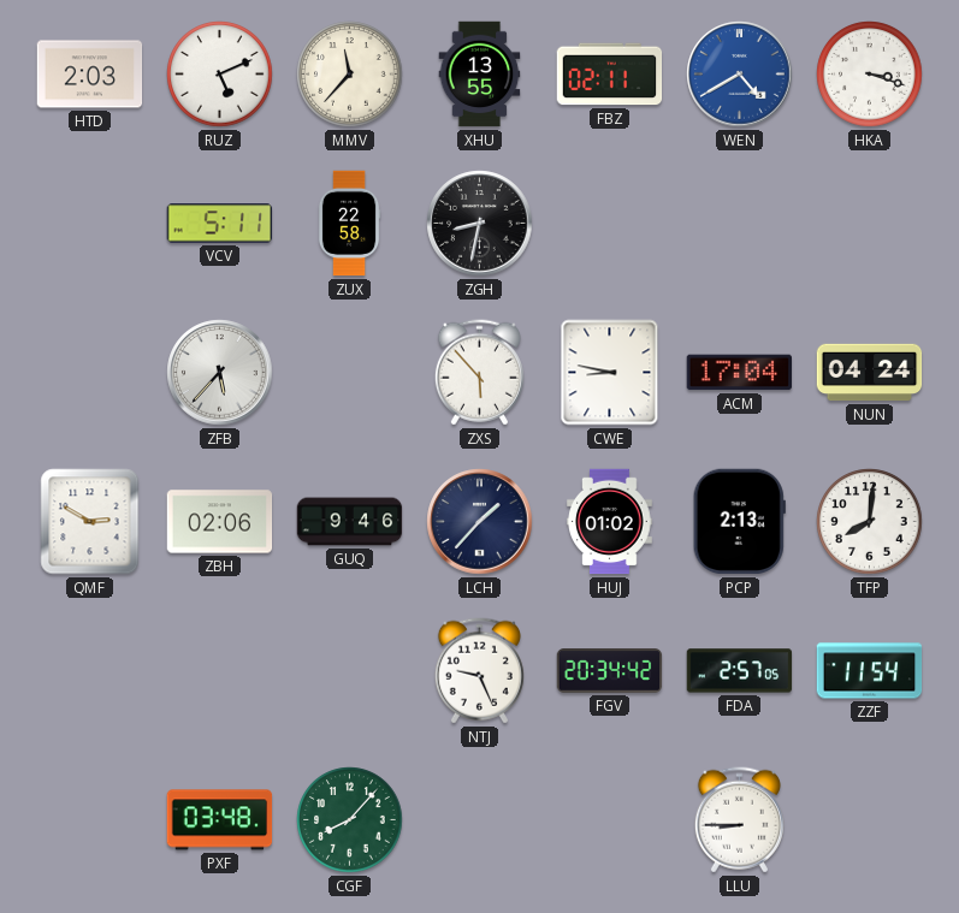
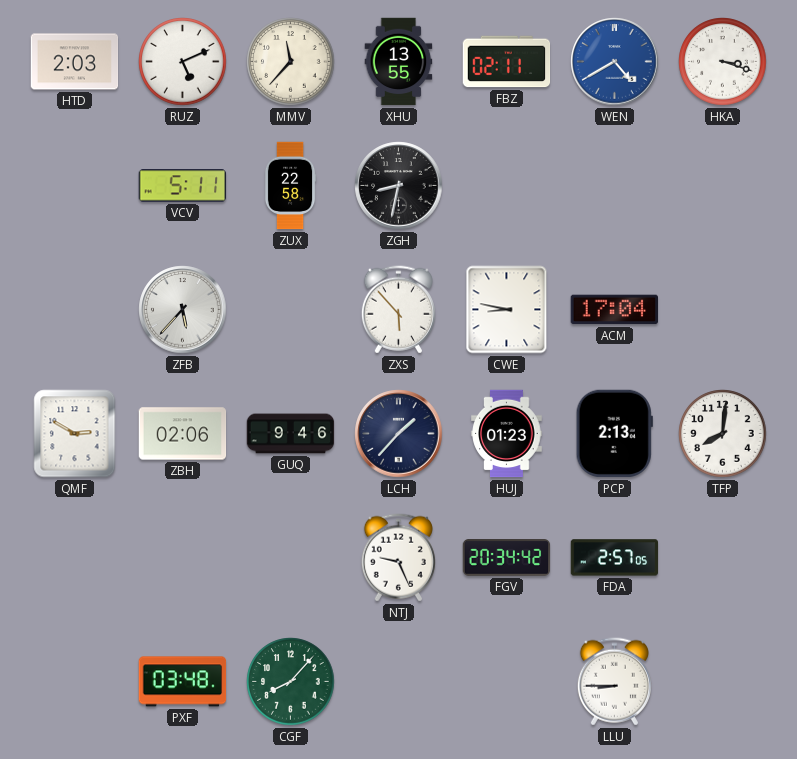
NUN: 04:24 -> none (870, 373)
HUJ: 01:02 -> 01:23 (507, 434)
ZZF: 11:54 -> none (870, 671)
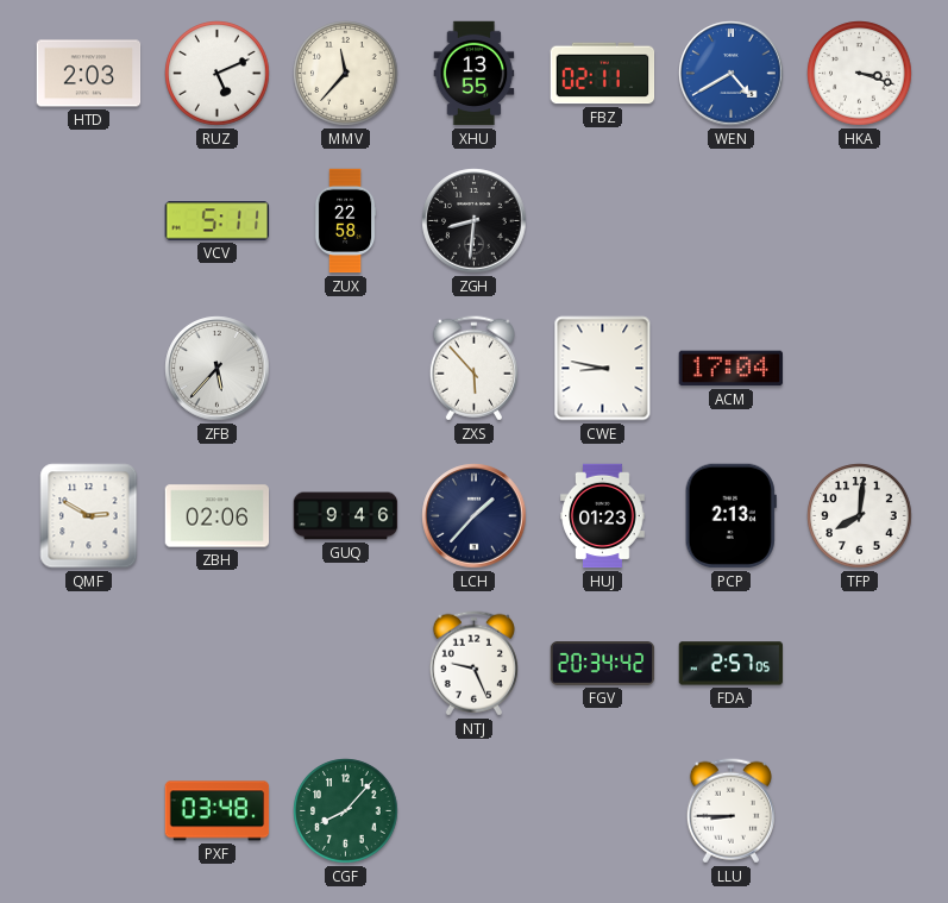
ZGH: 8:32 -> 8:31 (475, 221)
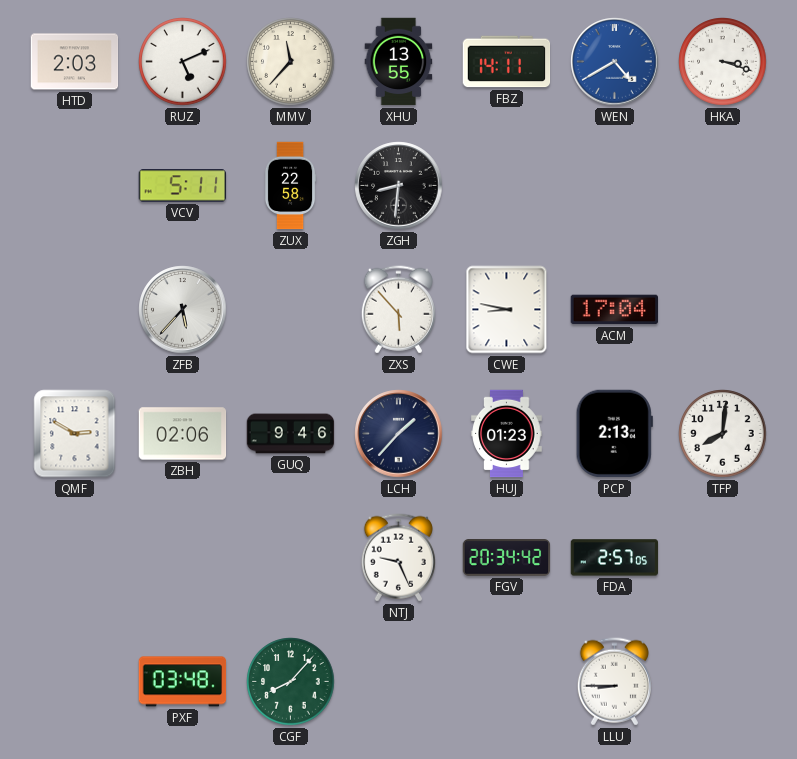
FBZ: 02:11 -> 14:11 (507, 62)
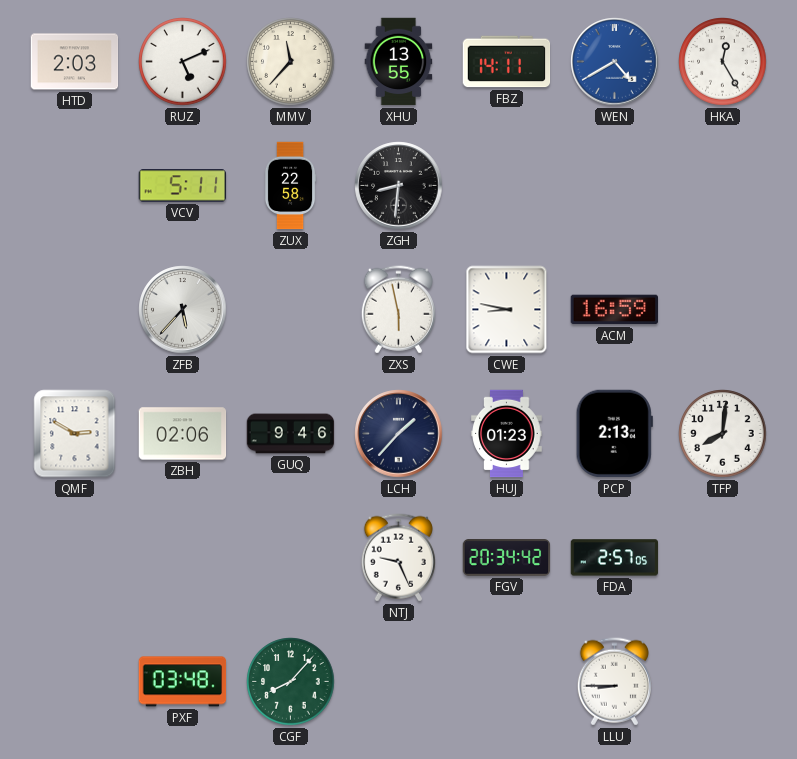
HKA: 3:18 -> 12:25 (723, 62)
ZXS: 5:53 -> 5:58 (398, 310)
ACM: 17:04 -> 16:59 (614, 310)
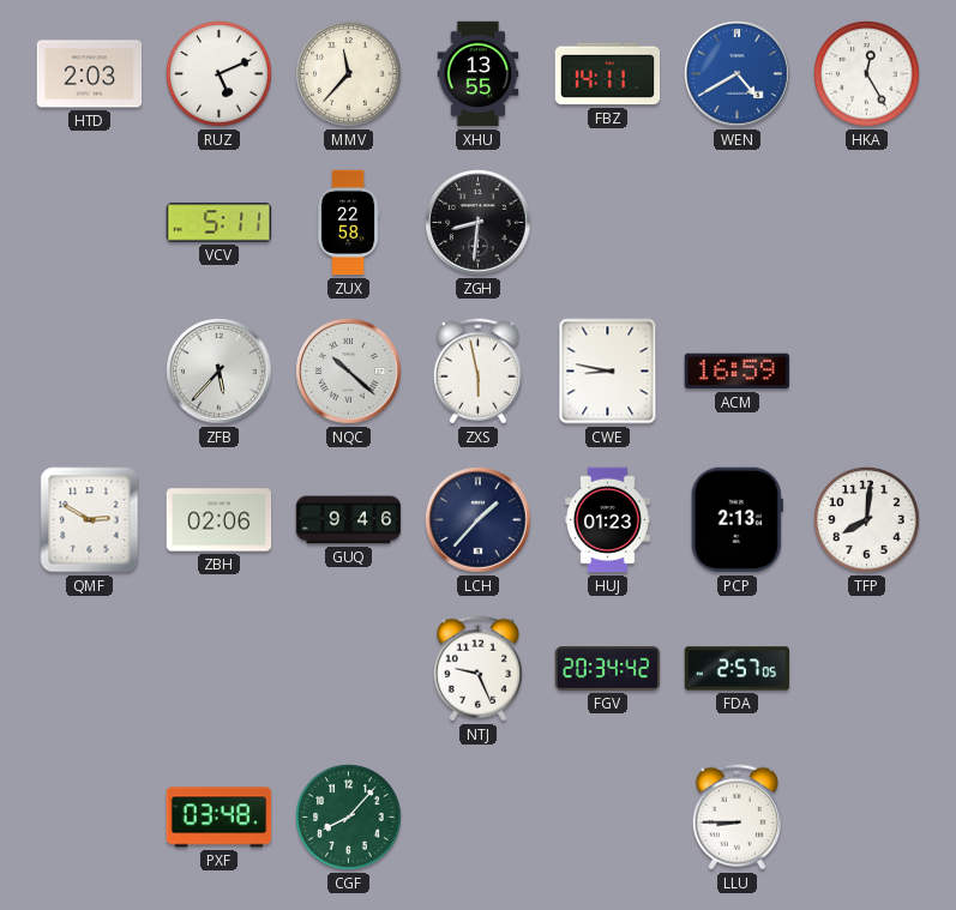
NQC: none -> 10:22 (349, 372)
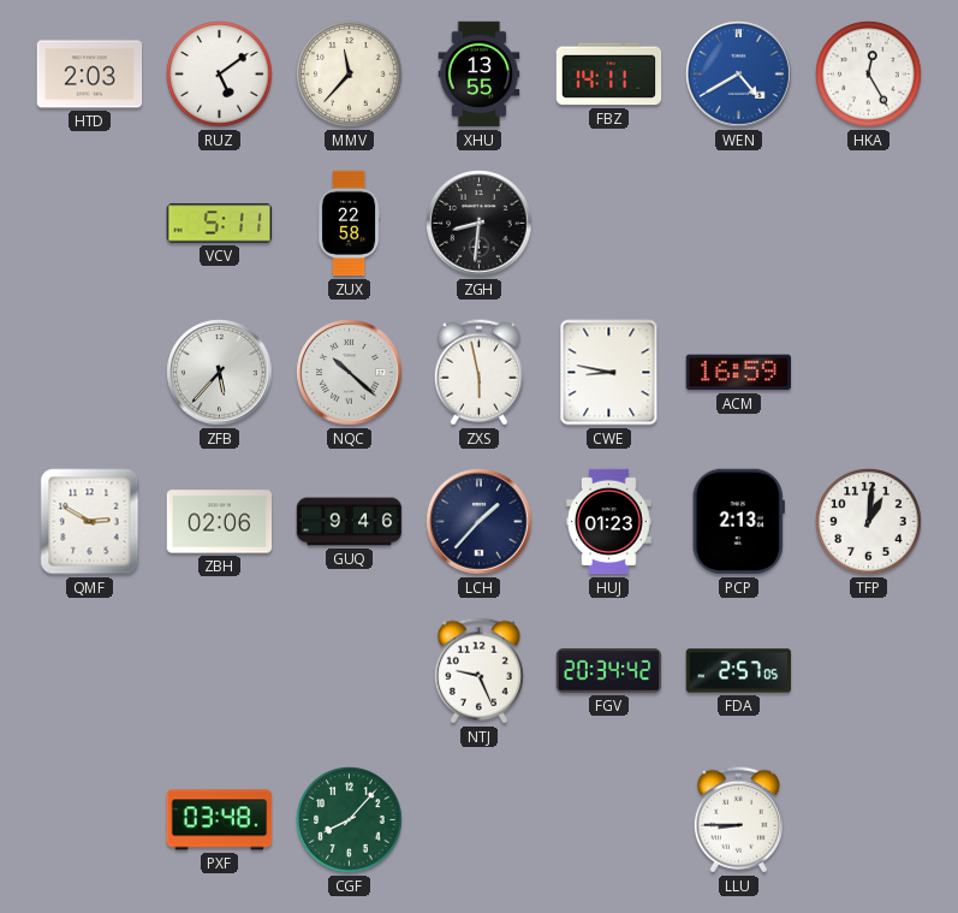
RUZ: 5:11 -> 5:09 (220, 75)
TFP: 8:01 -> 1:01 (869, 522)
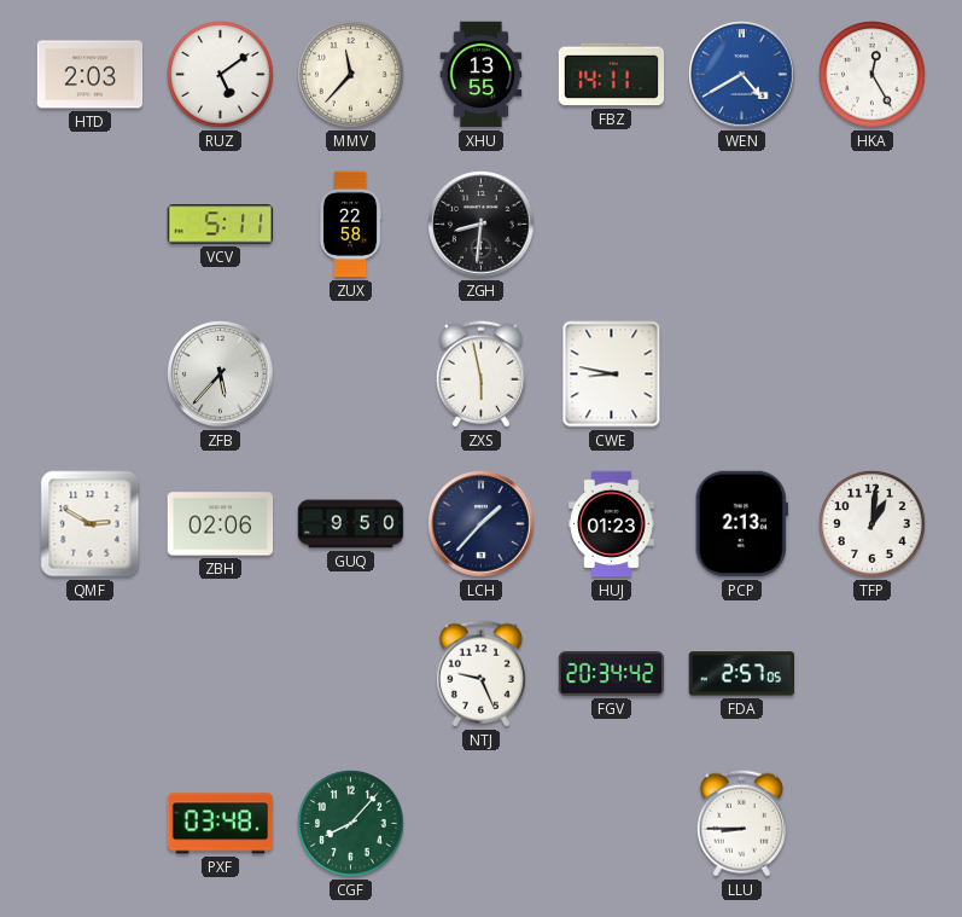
NQC: 10:22 -> none (350, 373)
ACM: 16:59 -> none (738, 373)
GUQ: 9:46 -> 9:50 (351, 524)
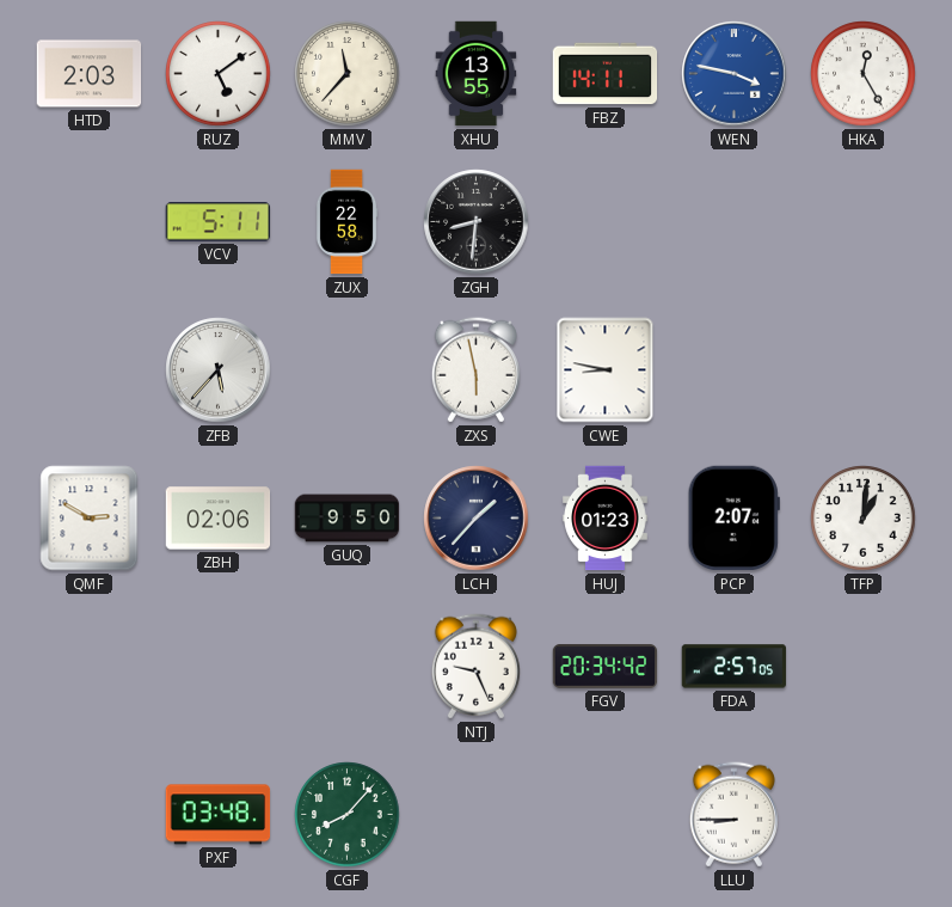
WEN: 4:40 -> 3:47 (735, 74)
PCP: 2:13 -> 2:07 (733, 519)
